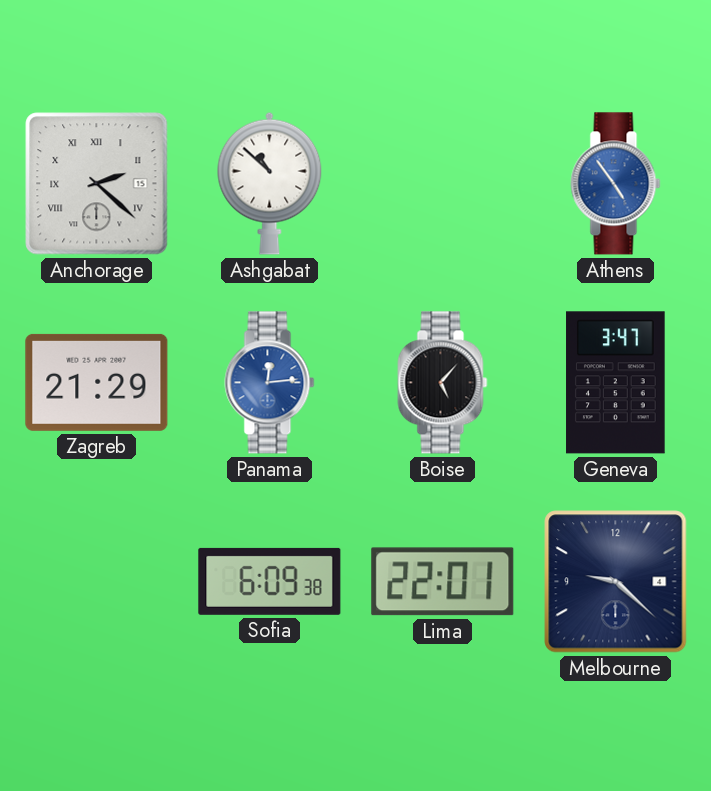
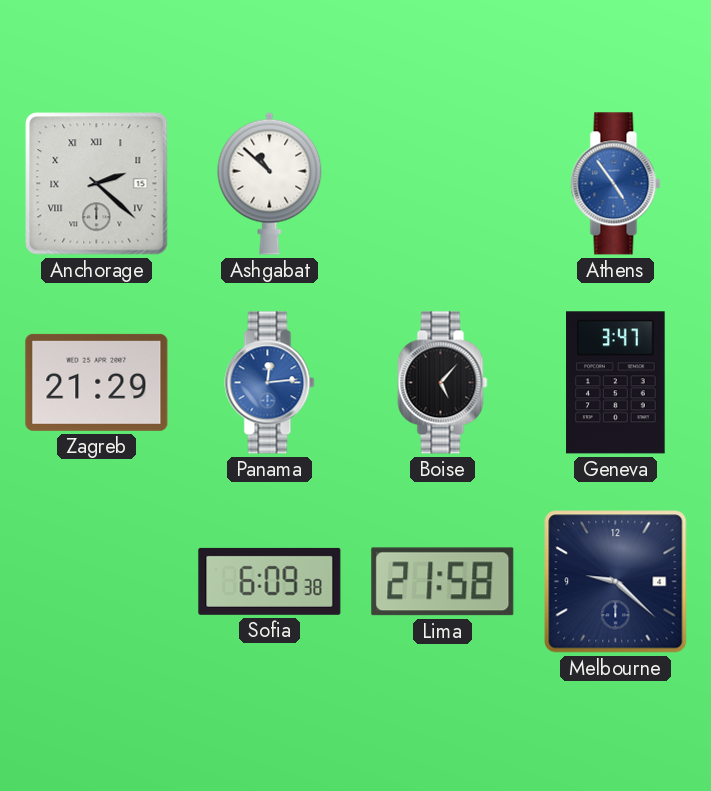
Lima: 22:01 -> 21:58 (443, 582)
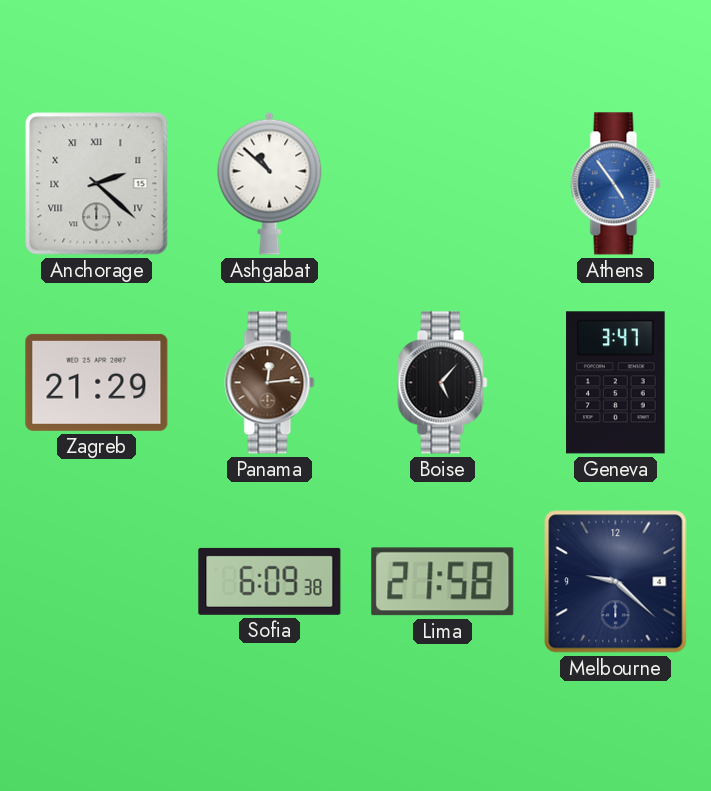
Panama dial: blue -> brown (270, 383)
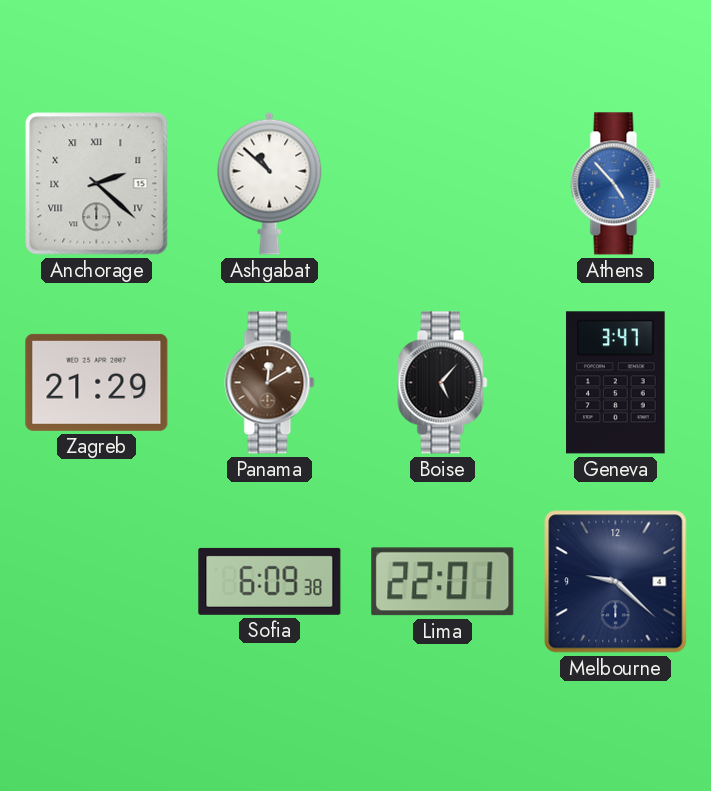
Athens: 4:54 -> 4:53 (616, 184)
Panama: 12:14 -> 12:10 (270, 383)
Lima: 21:58 -> 22:01 (443, 582)
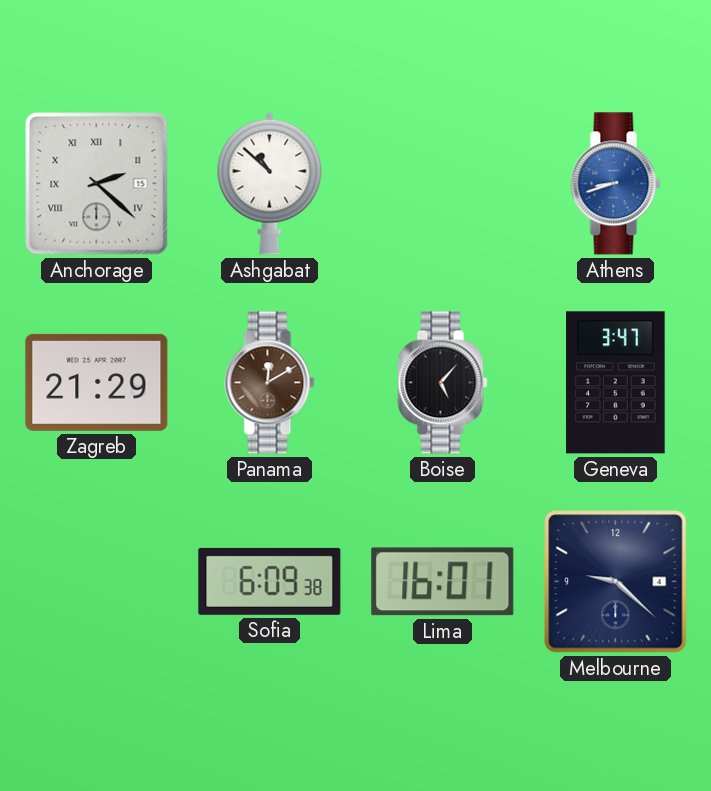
Athens: 4:53 -> 8:42 (616, 184)
Lima: 22:01 -> 16:01 (443, 582)
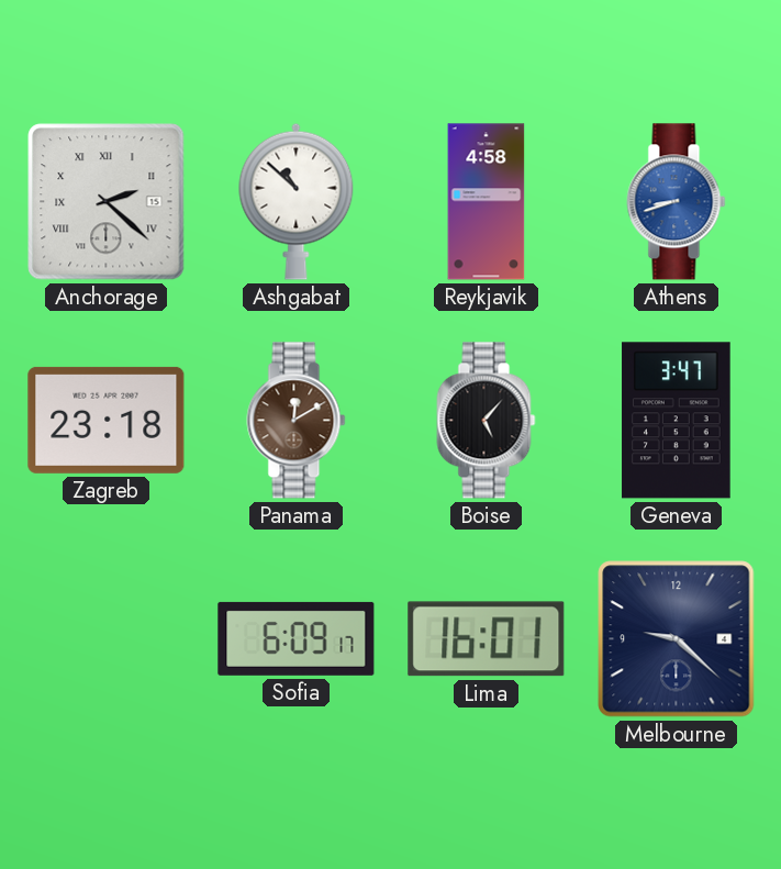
Reykjavik: none -> 4:58 (487, 202)
Zagreb: 21:29 -> 23:18 (107, 420)
Sofia: 6:09:38 -> 6:09:17 (297, 638)
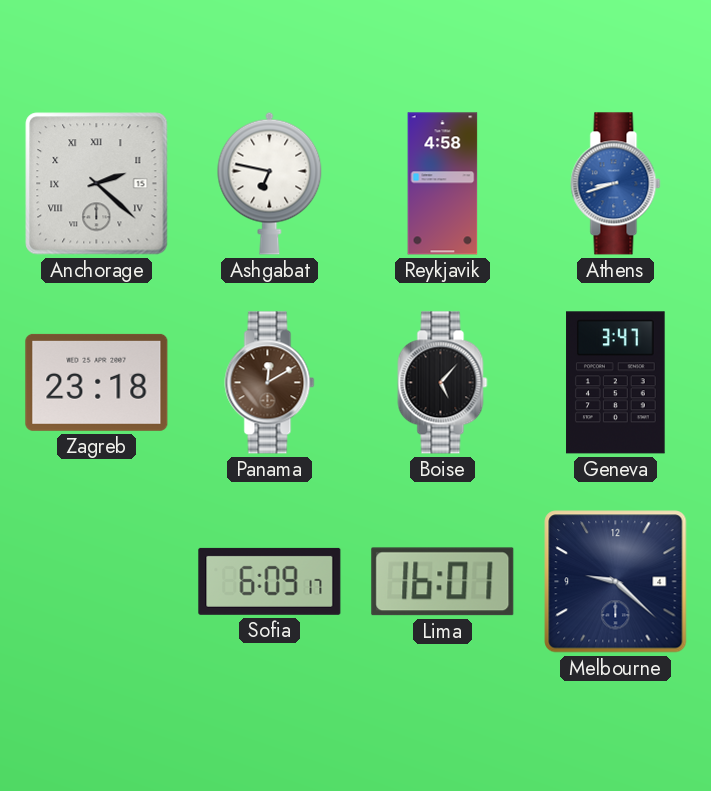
Ashgabat: 10:52 -> 6:47 (270, 183)
